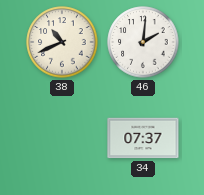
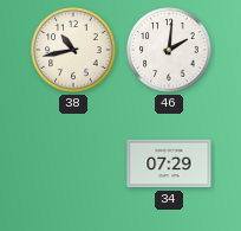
38: 10:41 -> 10:43 (73, 50)
34: 07:37 -> 07:29 (169, 163)
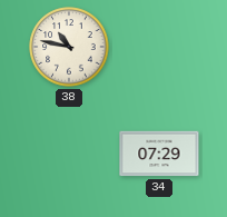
38: 10:43 -> 10:47 (69, 47)
46: 2:01 -> none (169, 50)
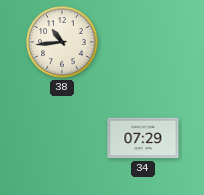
38: 10:47 -> 10:44 (62, 42)
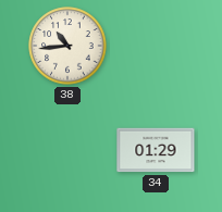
34: 07:29 -> 01:29 (156, 150)
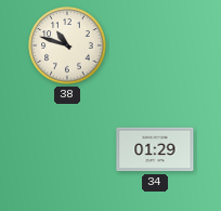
38: 10:44 -> 10:48 (67, 45)
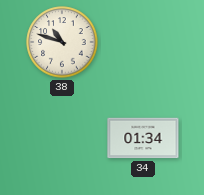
34: 01:29 -> 01:34 (143, 138)
